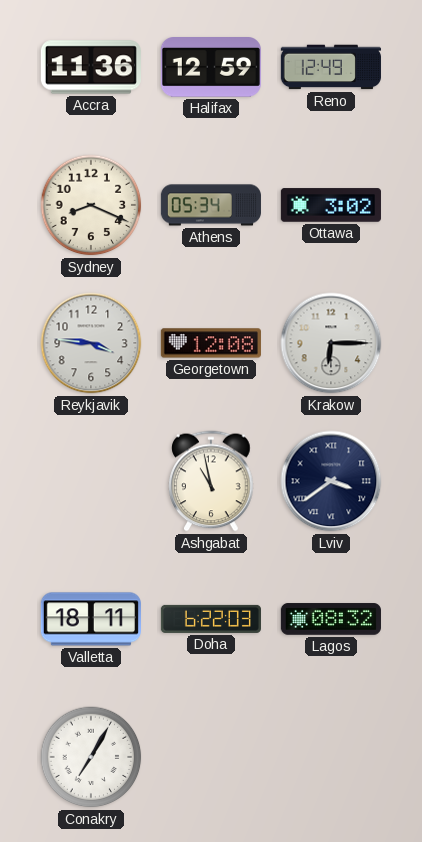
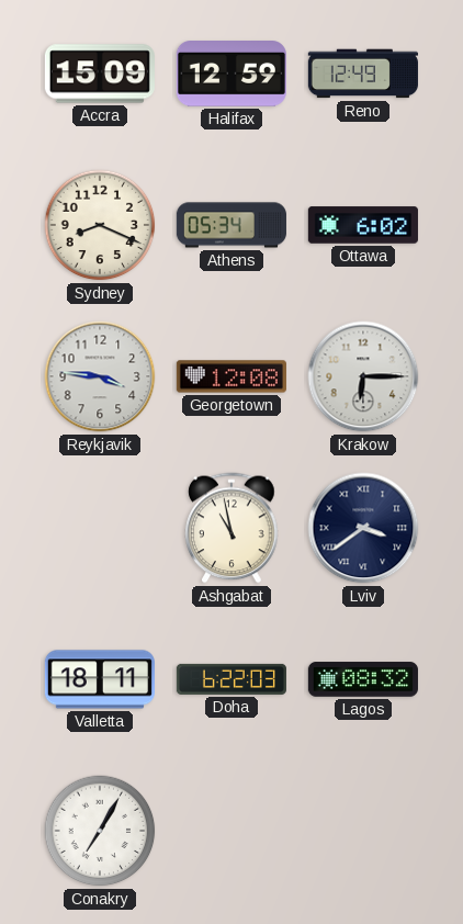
Accra: 11:36 -> 15:09 (100, 74)
Ottawa: 3:02 -> 6:02 (363, 225)
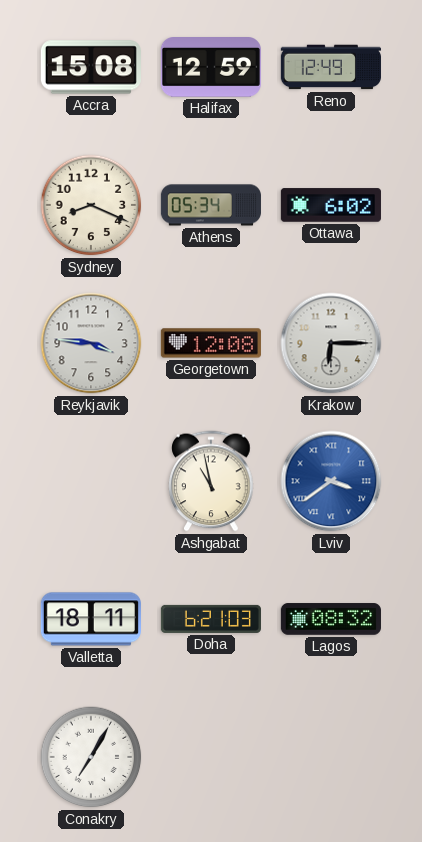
Accra: 15:09 -> 15:08 (91, 67)
Lviv dial: navy -> blue (331, 481)
Doha: 6:22 -> 6:21 (211, 619)
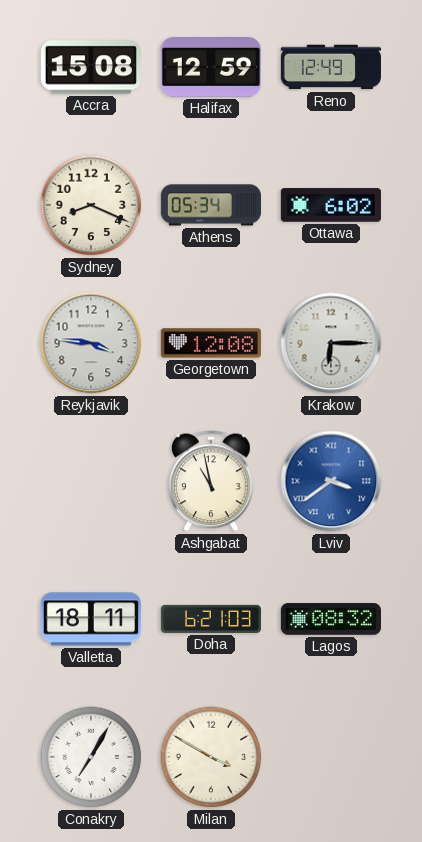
Milan: none -> 3:50 (211, 757)
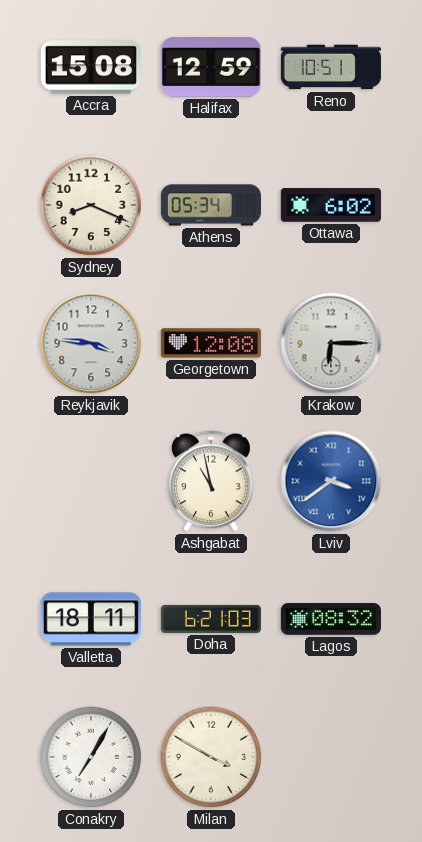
Reno: 12:49 -> 10:51 (331, 67)
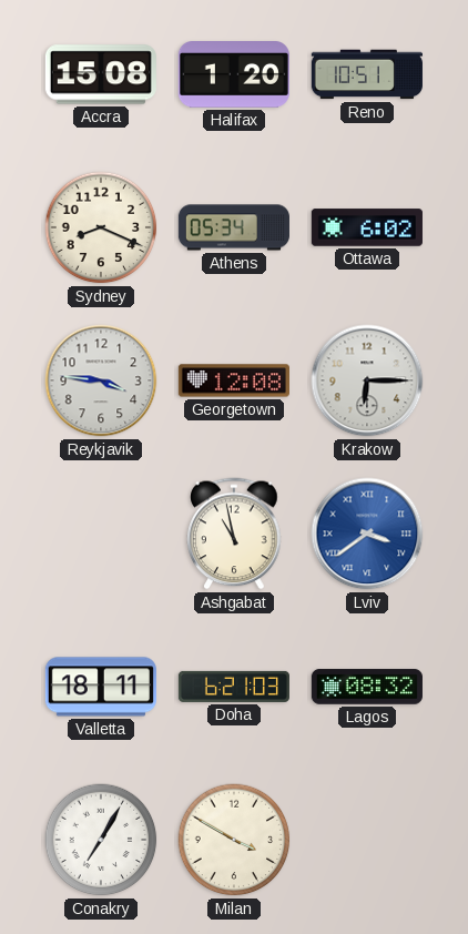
Halifax: 12:59 -> 1:20 (234, 75)
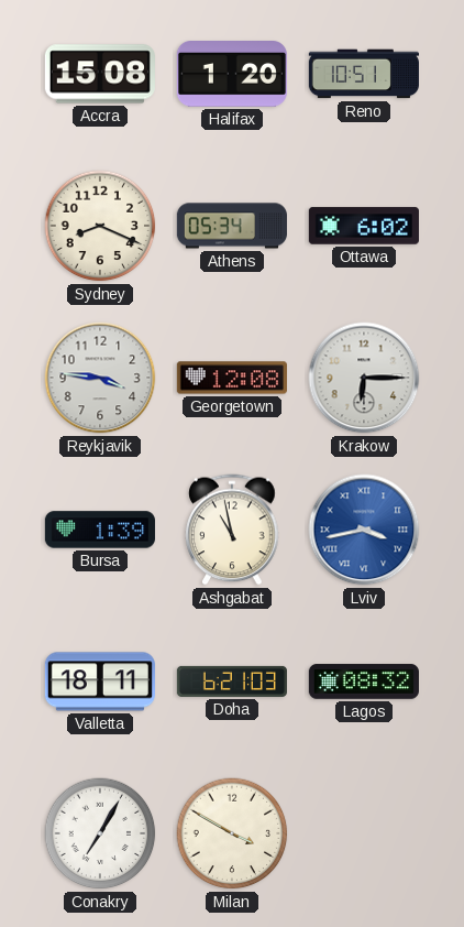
Bursa: none -> 1:39 (100, 530)
Lviv: 3:39 -> 3:43 (364, 530)
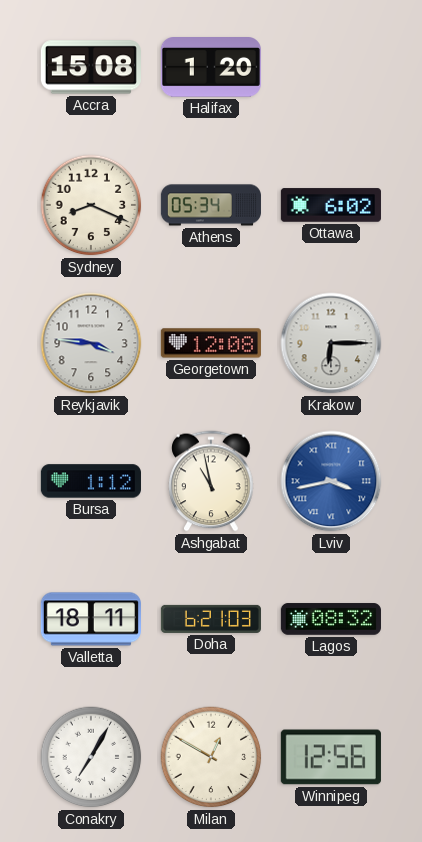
Reno: 10:51 -> none (364, 74)
Bursa: 1:39 -> 1:12 (91, 481)
Milan: 3:50 -> 12:50 (211, 757)
Winnipeg: none -> 12:56 (331, 757)
